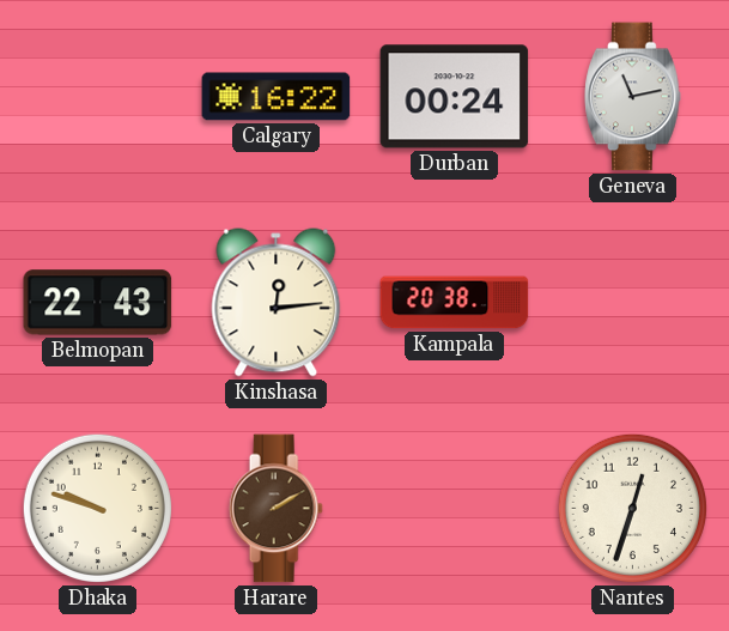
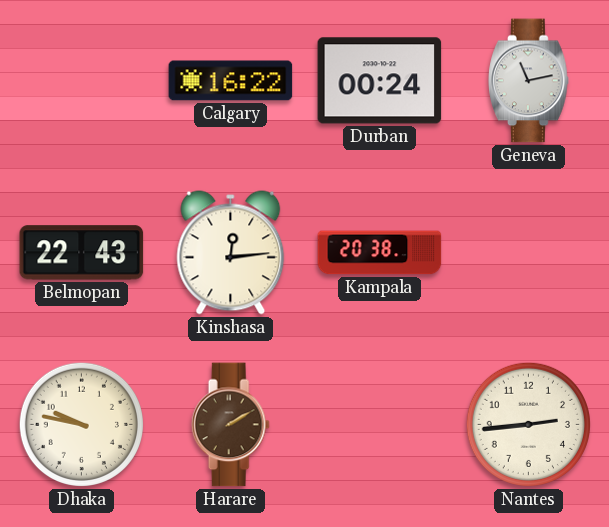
Dhaka: 9:48 -> 9:47 (81, 424)
Nantes: 12:33 -> 2:44 (528, 424)
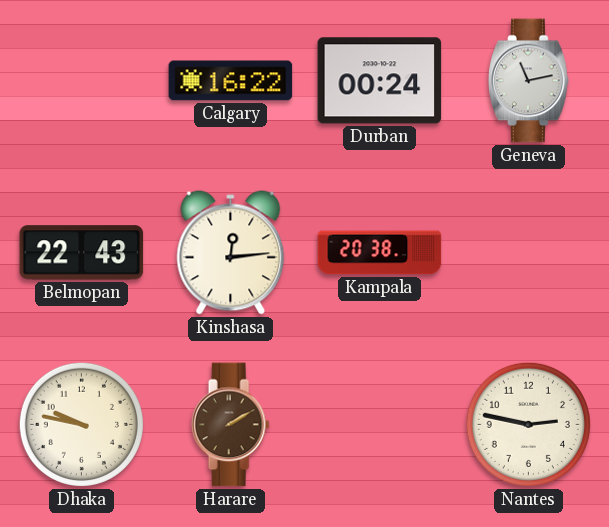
Nantes: 2:44 -> 2:47 (528, 424)
